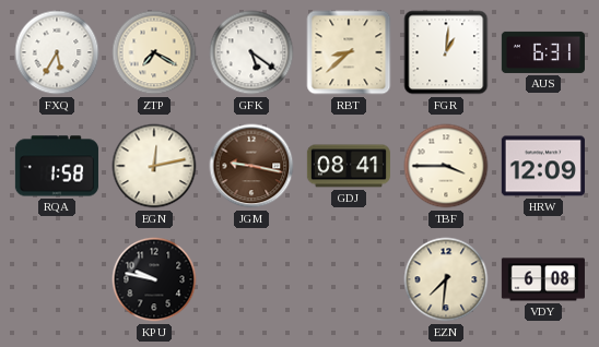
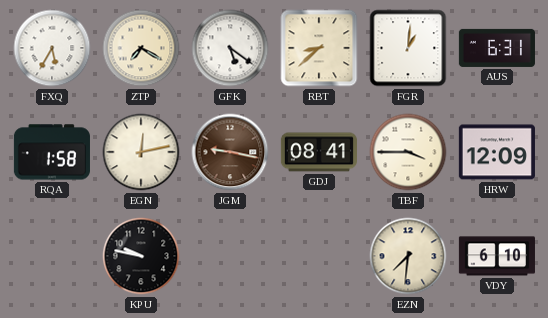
VDY: 6:08 -> 6:10 (497, 256)
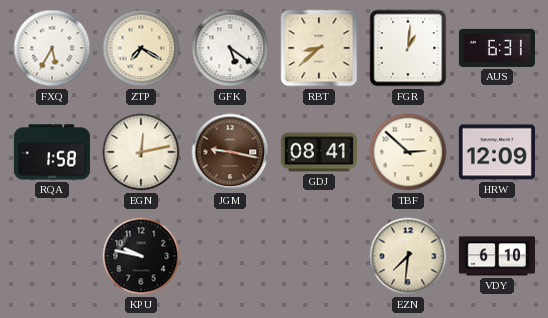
TBF: 3:45 -> 2:52 (408, 152)
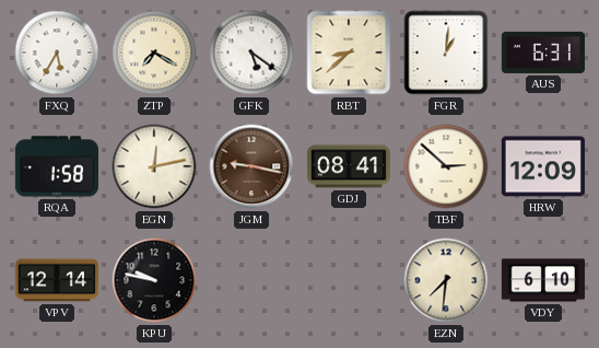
VPV: none -> 12:14 (57, 280)
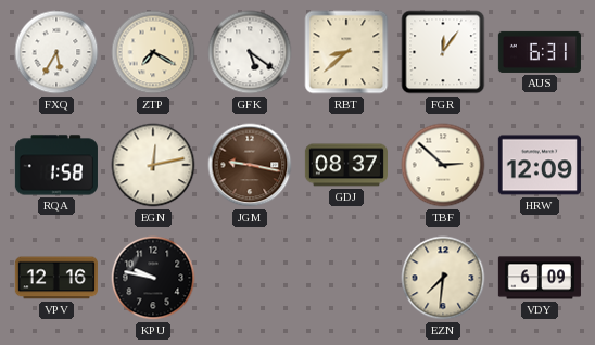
FGR: 1:01 -> 12:06 (443, 52)
GDJ: 08:41 -> 08:37 (346, 165)
VPV: 12:14 -> 12:16 (56, 278)
VDY: 6:10 -> 6:09 (540, 278)
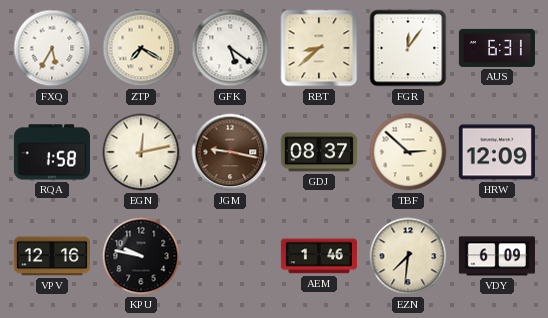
AEM: none -> 1:46 (319, 256)
